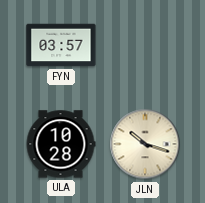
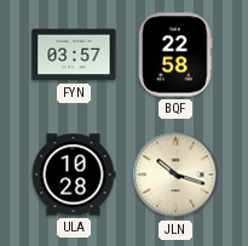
BQF: none -> 22:58 (175, 55)
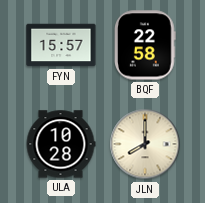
FYN: 03:57 -> 15:57 (61, 45)
JLN: 10:18 -> 8:00 (145, 144)
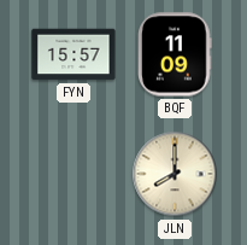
BQF: 22:58 -> 11:09 (175, 54)
ULA: 10:28 -> none (61, 144)
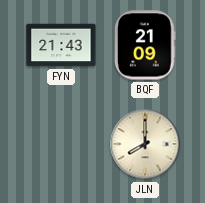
FYN: 15:57 -> 21:43 (61, 45)
BQF: 11:09 -> 21:09 (145, 45)
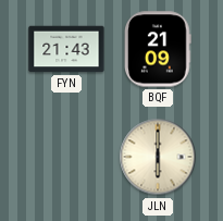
JLN: 8:00 -> 6:00 (158, 157)
